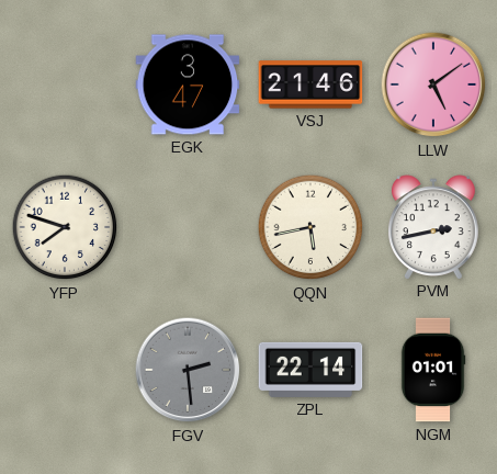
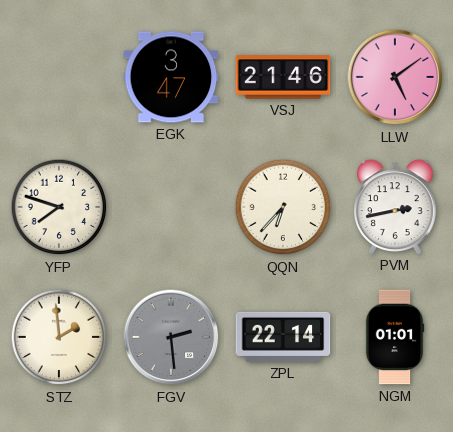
QQN: 5:43 -> 6:37 (283, 207)
STZ: none -> 1:59 (59, 337)
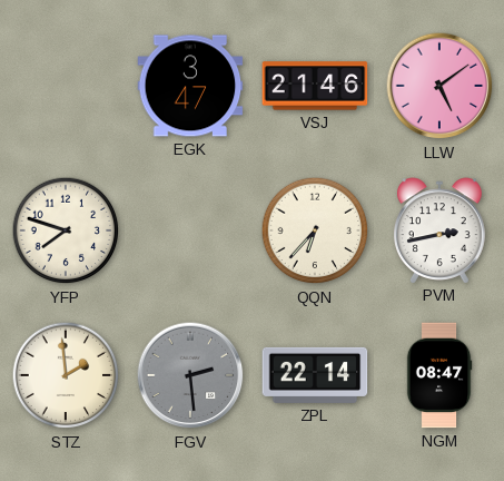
NGM: 01:01 -> 08:47 (439, 375)
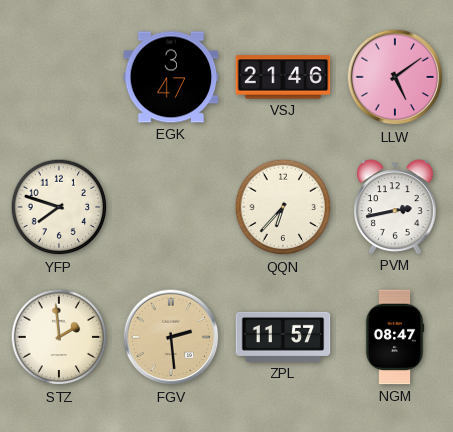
FGV dial: grey -> champagne (171, 337)
ZPL: 22:14 -> 11:57 (283, 337)
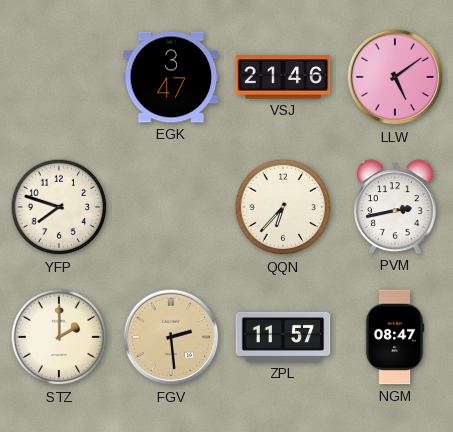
STZ: 1:59 -> 2:00 (59, 337)
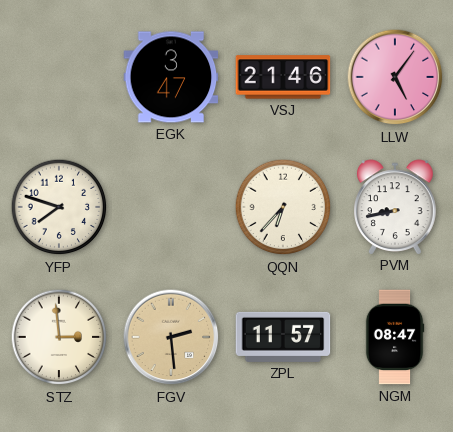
LLW: 5:09 -> 5:06 (395, 77)
PVM: 2:43 -> 8:43 (396, 207)
STZ: 2:00 -> 2:59 (59, 337)
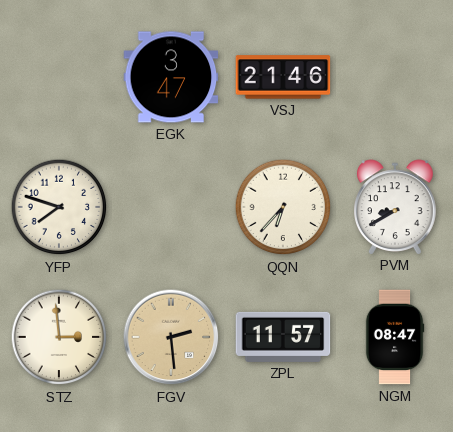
LLW: 5:06 -> none (395, 77)
PVM: 8:43 -> 8:40 (396, 207)
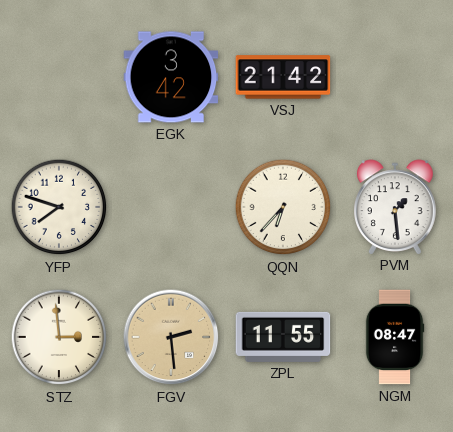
EGK: 3:47 -> 3:42 (171, 77)
VSJ: 21:46 -> 21:42 (283, 77)
PVM: 8:40 -> 1:29 (396, 207)
ZPL: 11:57 -> 11:55 (283, 337)
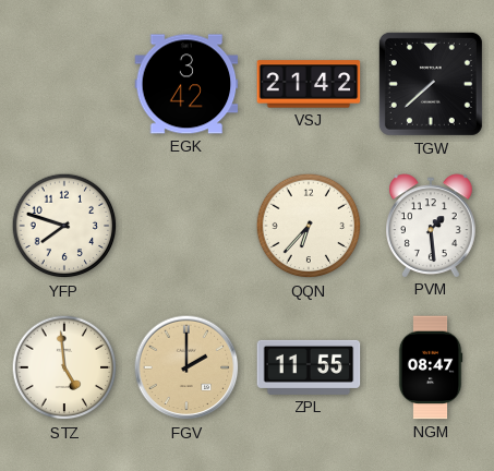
TGW: none -> 7:38 (431, 84)
STZ: 2:59 -> 4:59 (64, 367)
FGV: 2:29 -> 2:00 (186, 367)
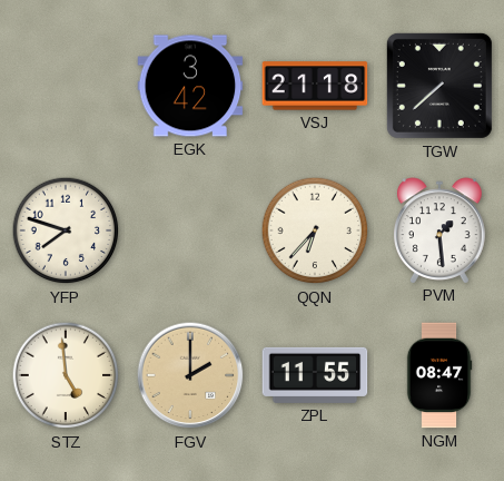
VSJ: 21:42 -> 21:18 (315, 86)
